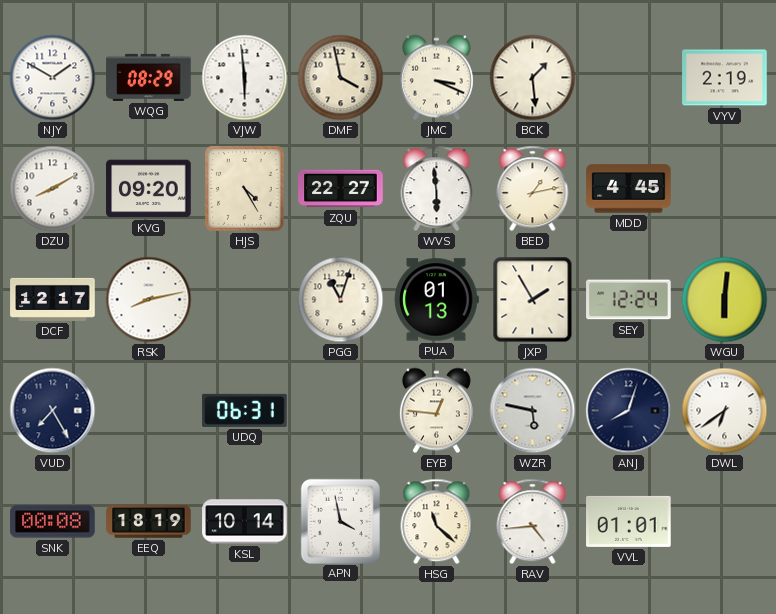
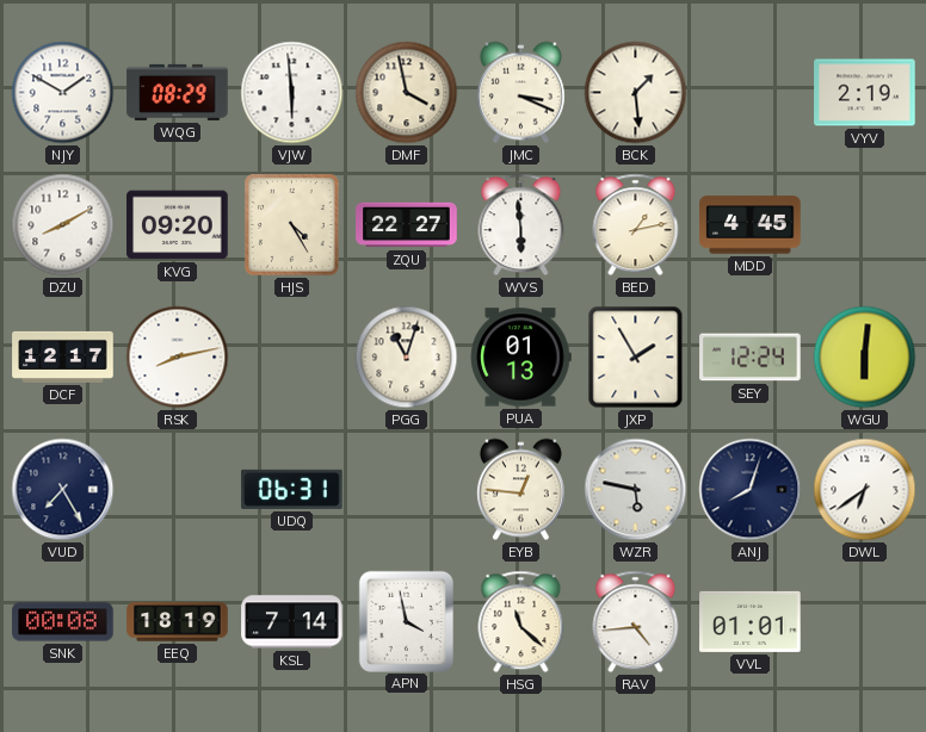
KSL: 10:14 -> 7:14 (292, 622)
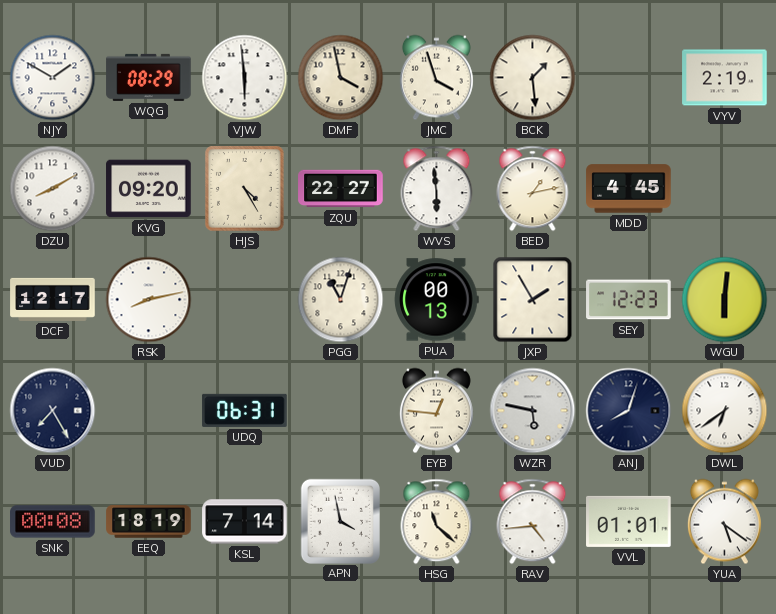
JMC: 3:19 -> 3:57 (436, 78)
PUA: 01:13 -> 00:13 (437, 300)
SEY: 12:24 -> 12:23 (629, 300)
YUA: none -> 5:21 (724, 522)
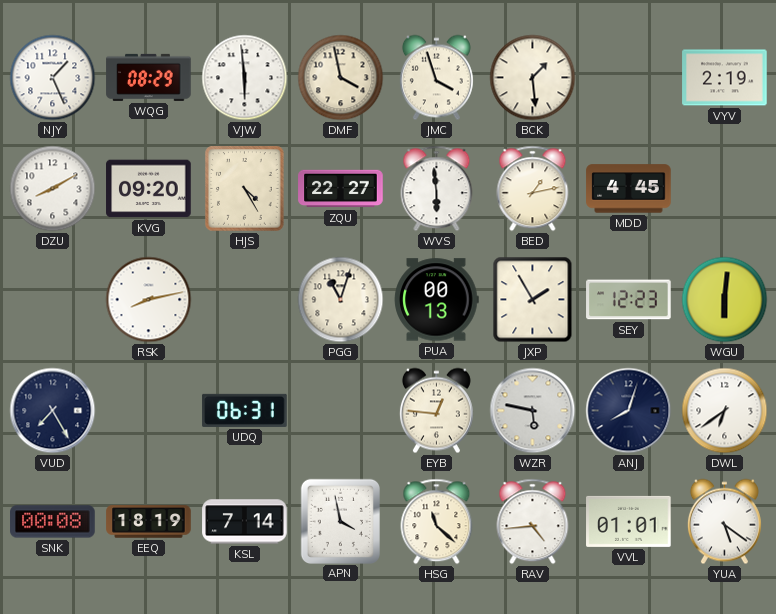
NJY: 1:50 -> 1:26 (53, 78)
DCF: 12:17 -> none (53, 299)
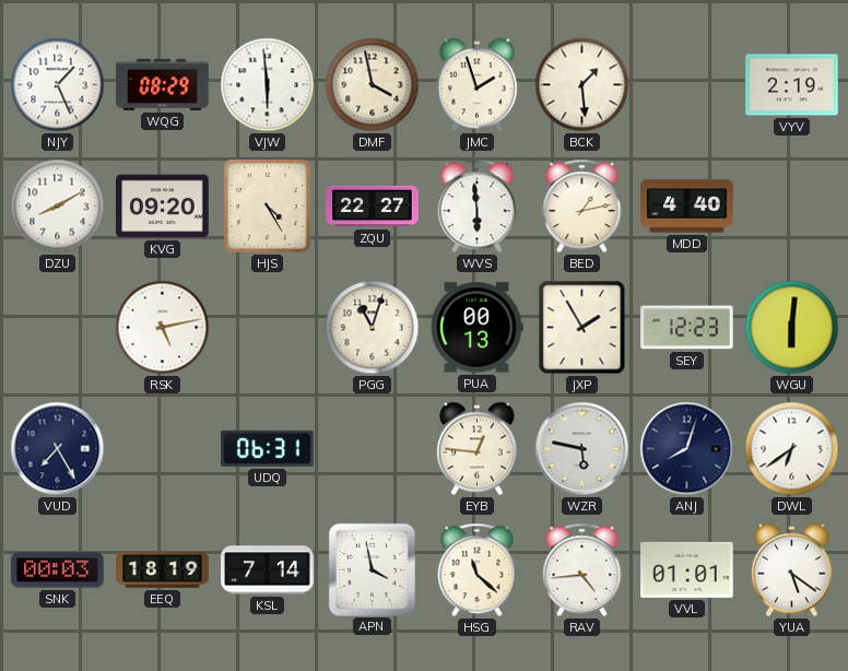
JMC: 3:57 -> 1:57 (476, 85)
MDD: 4:45 -> 4:40 (687, 207)
RSK: 8:13 -> 5:13 (163, 328)
SNK: 00:08 -> 00:03 (58, 570)
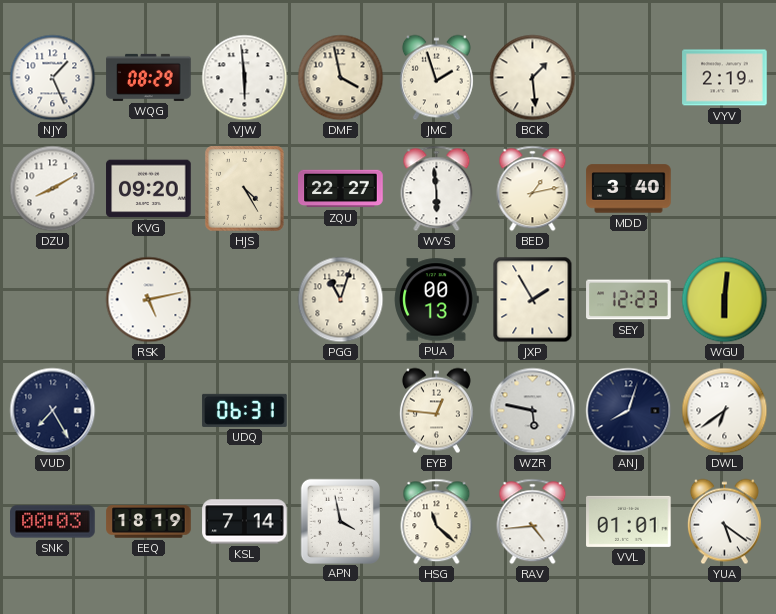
MDD: 4:40 -> 3:40 (629, 189)
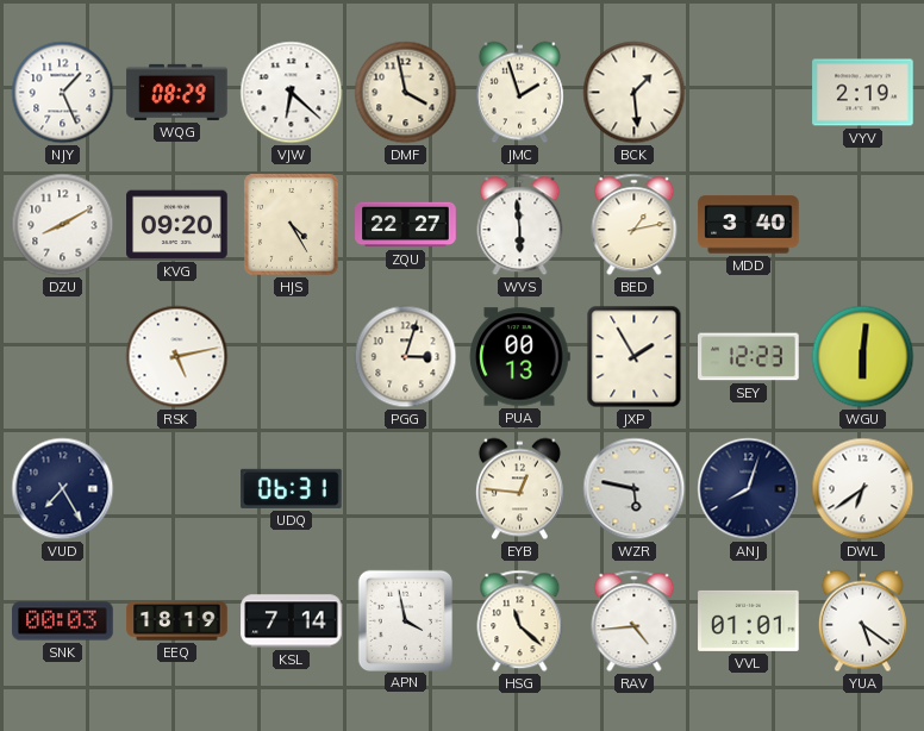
VJW: 5:59 -> 6:22 (292, 93)
PGG: 11:03 -> 3:03 (406, 357)
